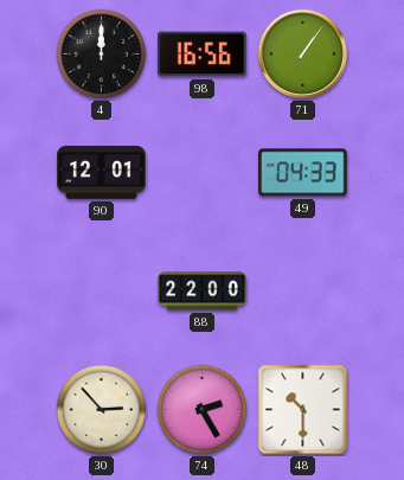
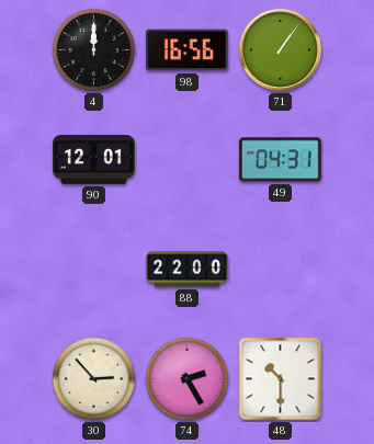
49: 04:33 -> 04:31 (281, 160)
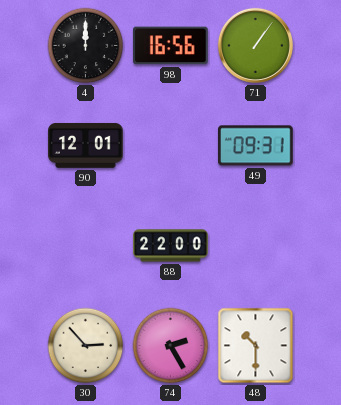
49: 04:31 -> 09:31 (256, 146)
